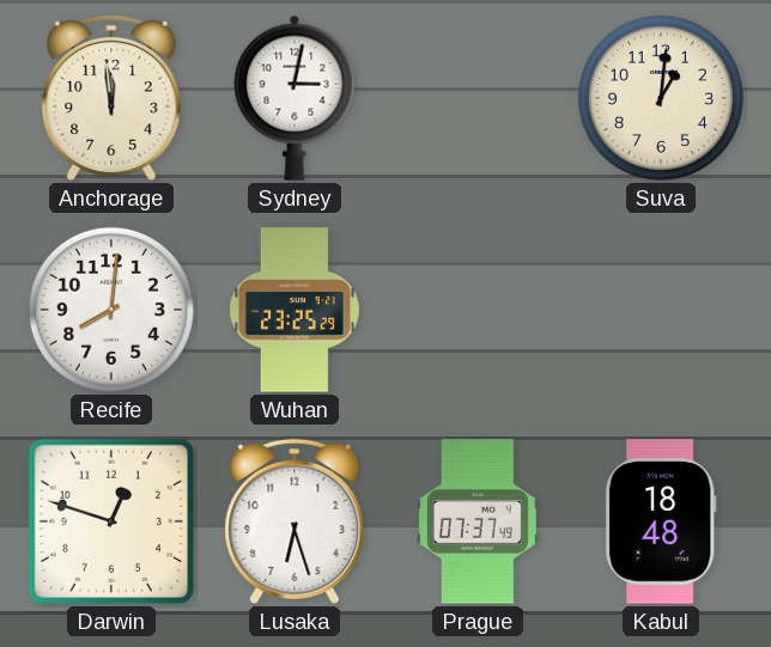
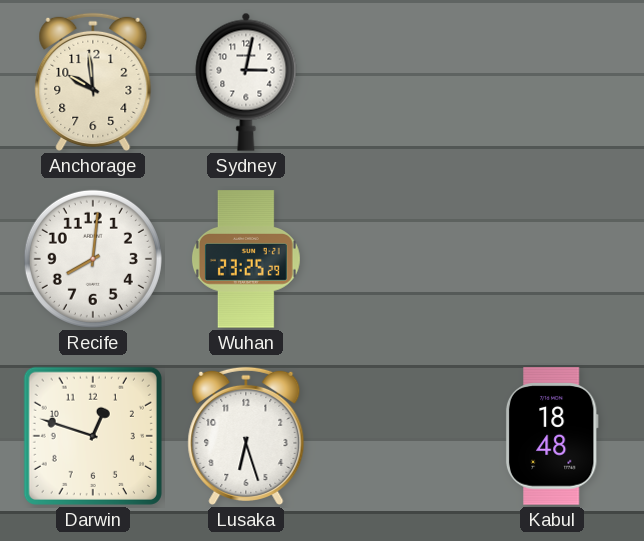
Anchorage: 11:59 -> 9:59 (93, 82)
Suva: 1:01 -> none (661, 98)
Prague: 07:37 -> none (479, 521)
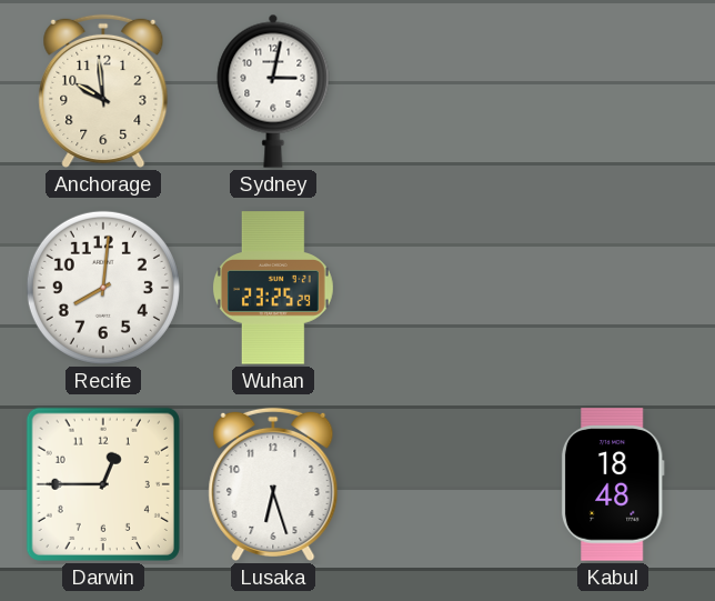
Darwin: 12:48 -> 12:45 (103, 484)
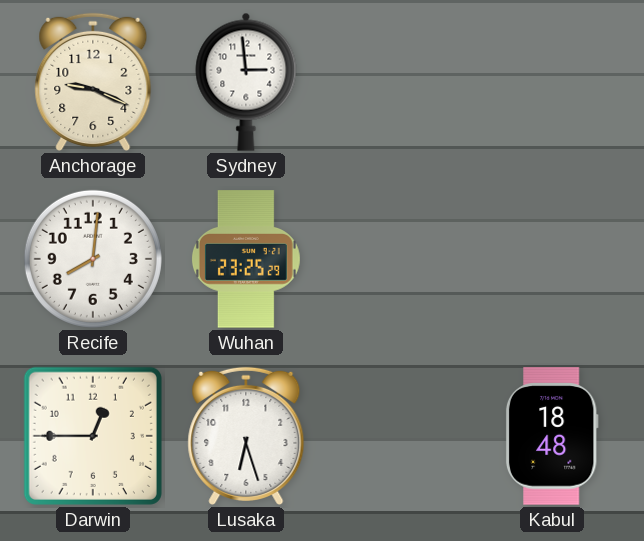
Anchorage: 9:59 -> 9:19 (93, 82)
Sydney: 3:02 -> 2:59 (246, 82)
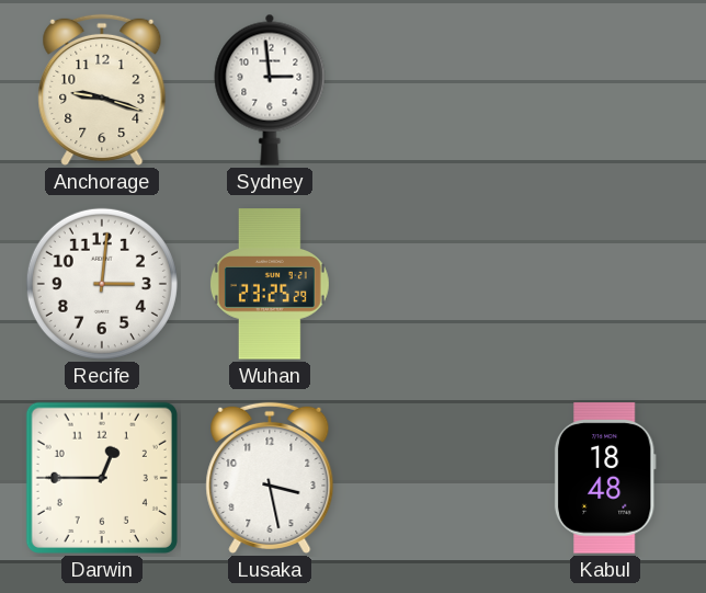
Anchorage: 9:19 -> 9:18 (102, 90)
Recife: 8:01 -> 3:01 (102, 284)
Lusaka: 6:27 -> 3:28 (270, 478)
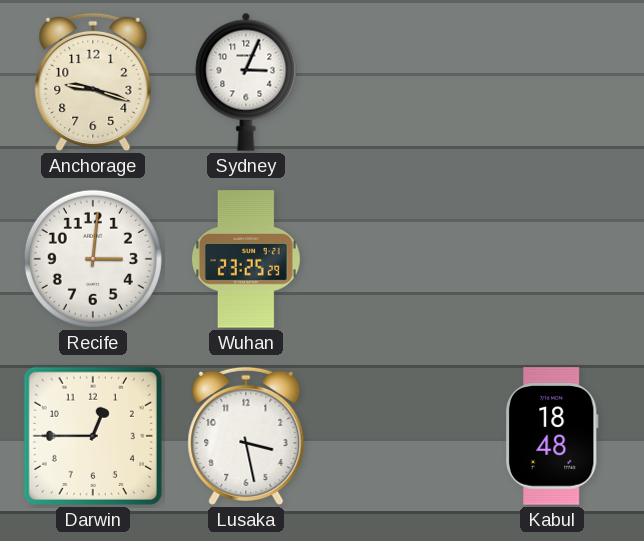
Sydney: 2:59 -> 3:04 (246, 82)
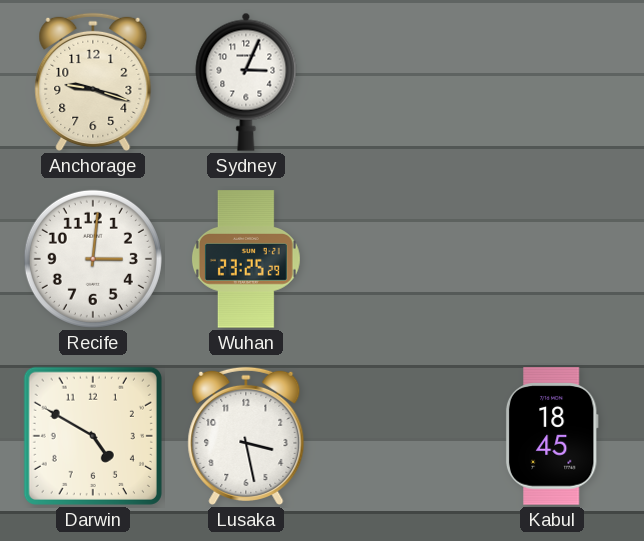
Darwin: 12:45 -> 4:50 (93, 436)
Kabul: 18:48 -> 18:45 (552, 436)
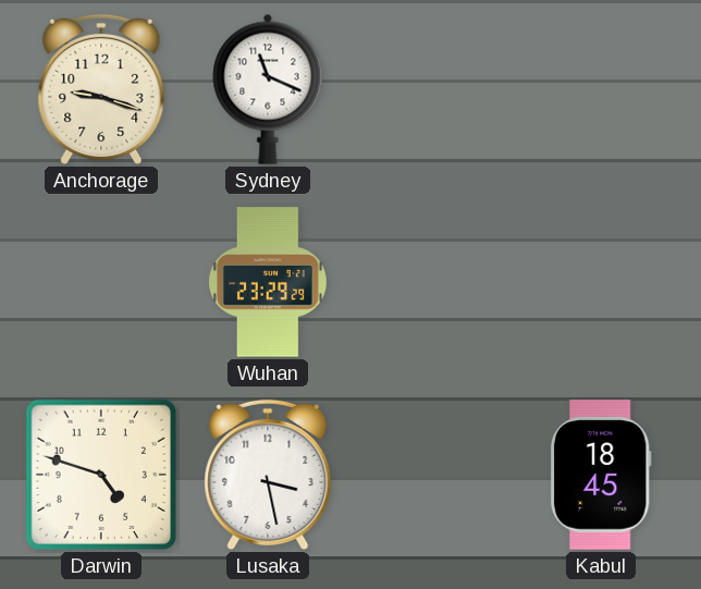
Sydney: 3:04 -> 11:19 (268, 89)
Recife: 3:01 -> none (93, 259)
Wuhan: 23:25 -> 23:29 (268, 282)
Darwin: 4:50 -> 4:48 (101, 475)
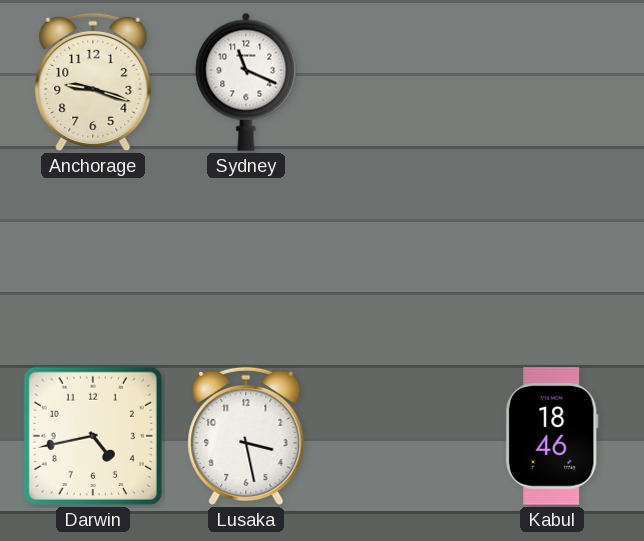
Wuhan: 23:29 -> none (268, 282)
Darwin: 4:48 -> 4:43 (93, 436)
Kabul: 18:45 -> 18:46 (552, 436)
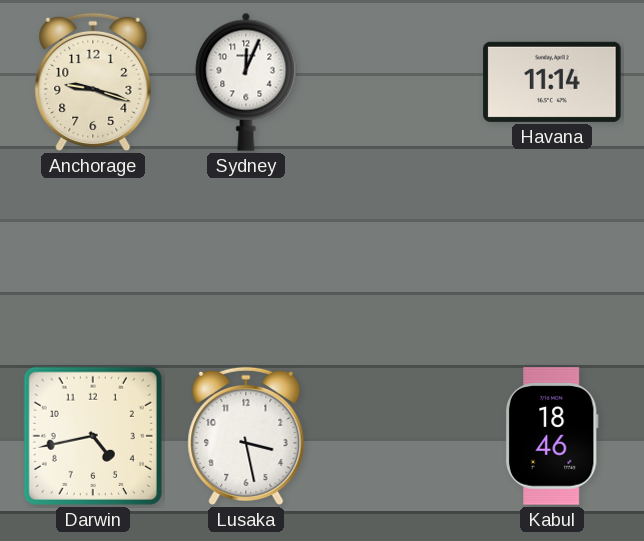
Sydney: 11:19 -> 12:04 (246, 82)
Havana: none -> 11:14 (552, 82)
